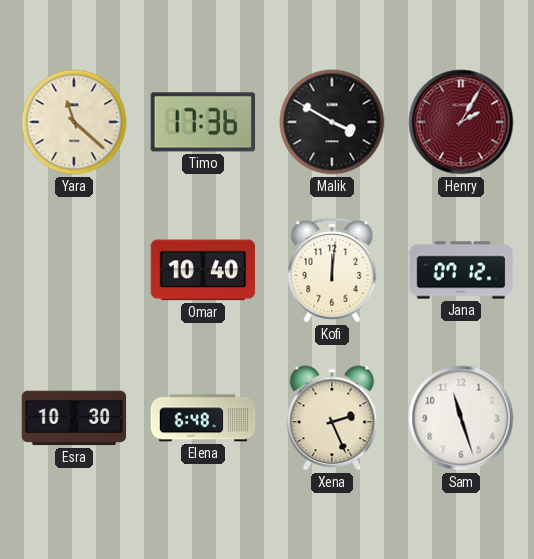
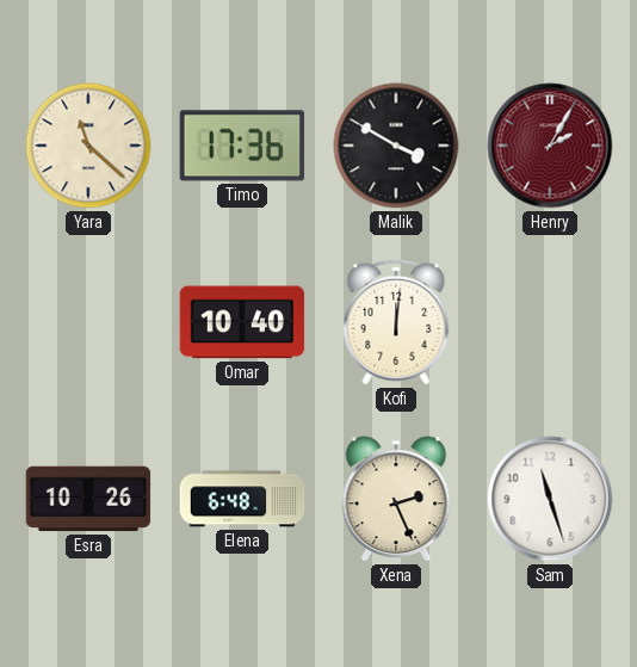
Jana: 07:12 -> none (461, 270)
Esra: 10:30 -> 10:26 (88, 499)
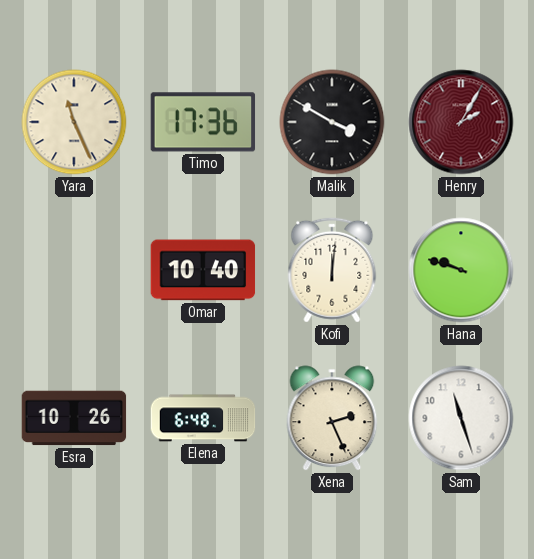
Yara: 11:22 -> 11:26 (74, 122)
Hana: none -> 9:48 (461, 270)
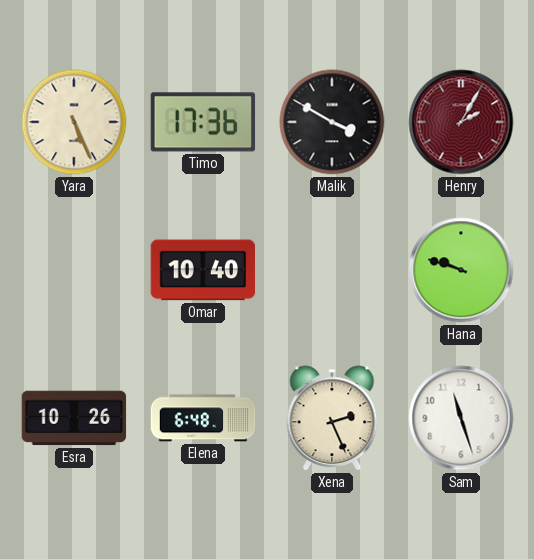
Yara: 11:26 -> 5:26 (74, 122)
Kofi: 12:01 -> none (332, 270)
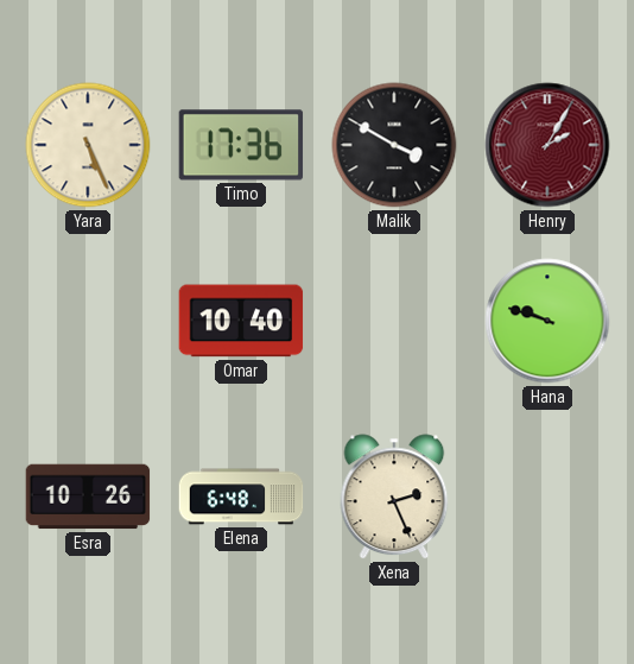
Sam: 11:27 -> none (461, 418)
